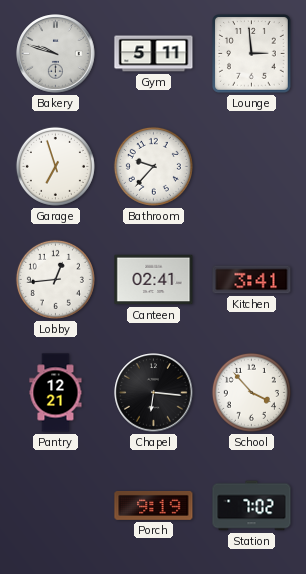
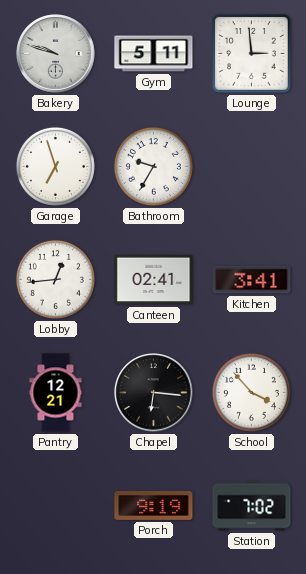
Bathroom: 9:37 -> 9:35 (153, 166)
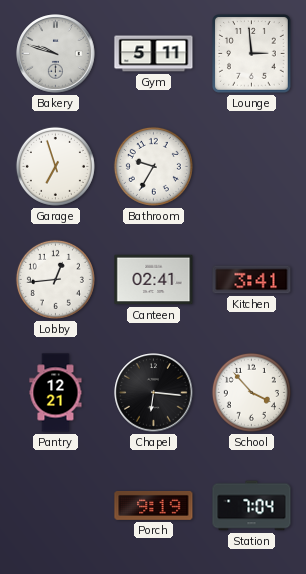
Station: 7:02 -> 7:04 (252, 506)
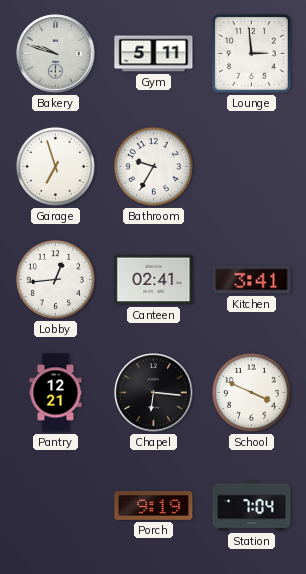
School: 3:53 -> 3:49 (251, 392)
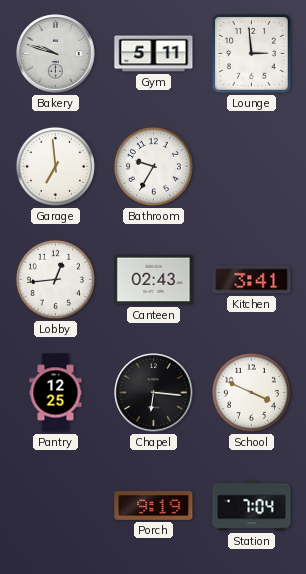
Garage: 6:57 -> 6:59 (55, 166)
Canteen: 02:41 -> 02:43 (154, 280)
Pantry: 12:21 -> 12:25 (56, 393)
